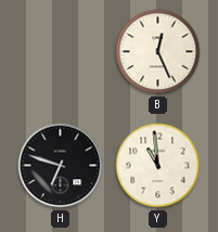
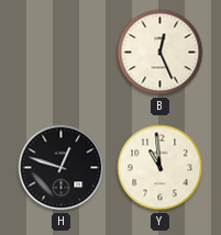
H: 6:48 -> 12:48 (62, 168)
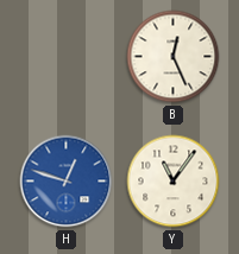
H dial: black -> blue (67, 182)
Y: 10:59 -> 11:06 (174, 182)
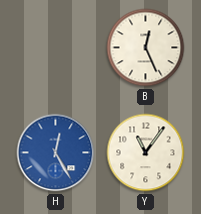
H: 12:48 -> 12:25 (56, 153)
